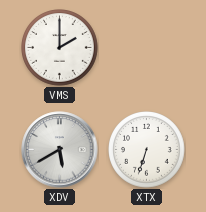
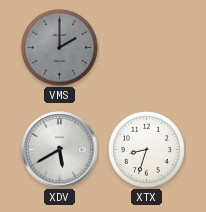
VMS dial: white -> grey (60, 48)
XTX: 6:33 -> 8:33 (147, 150)
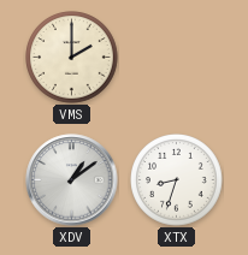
VMS dial: grey -> cream (72, 58)
XDV: 5:40 -> 1:09 (72, 180)
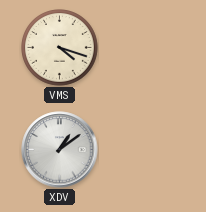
VMS: 2:00 -> 4:18 (60, 48)
XTX: 8:33 -> none (177, 180)
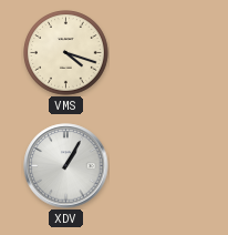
XDV: 1:09 -> 1:05 (66, 166)
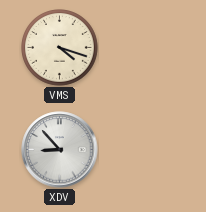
XDV: 1:05 -> 8:53 (60, 150)
